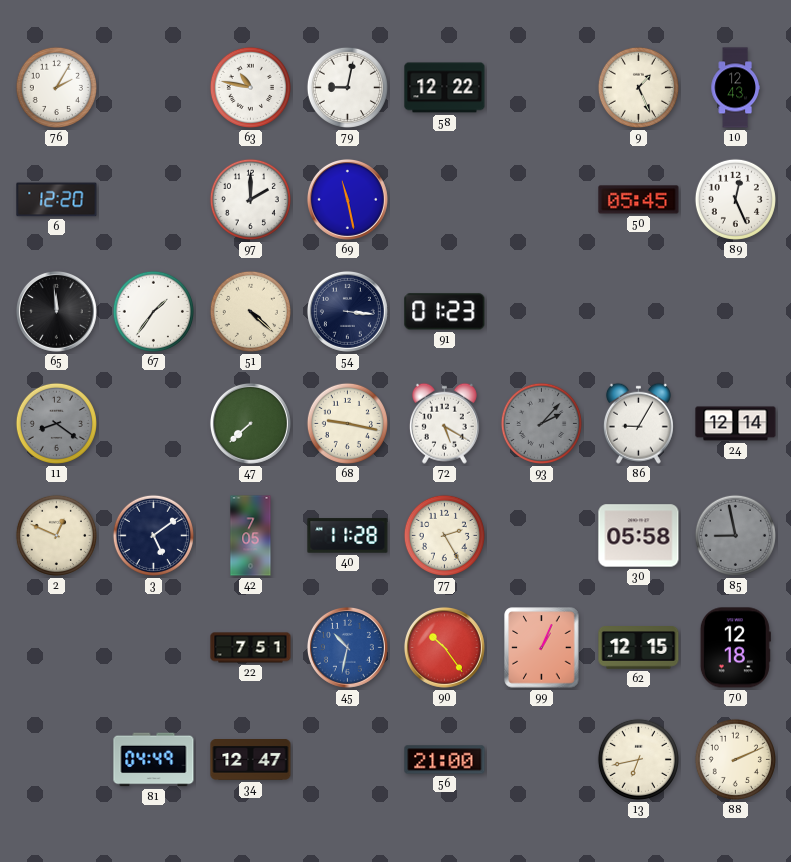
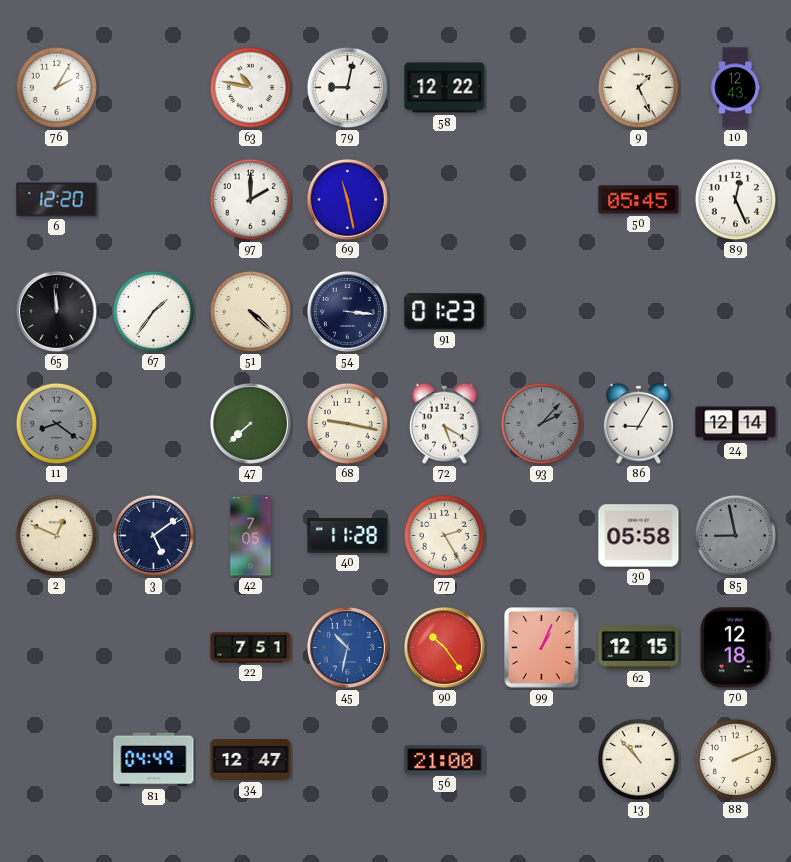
13: 6:43 -> 10:53 (638, 759)
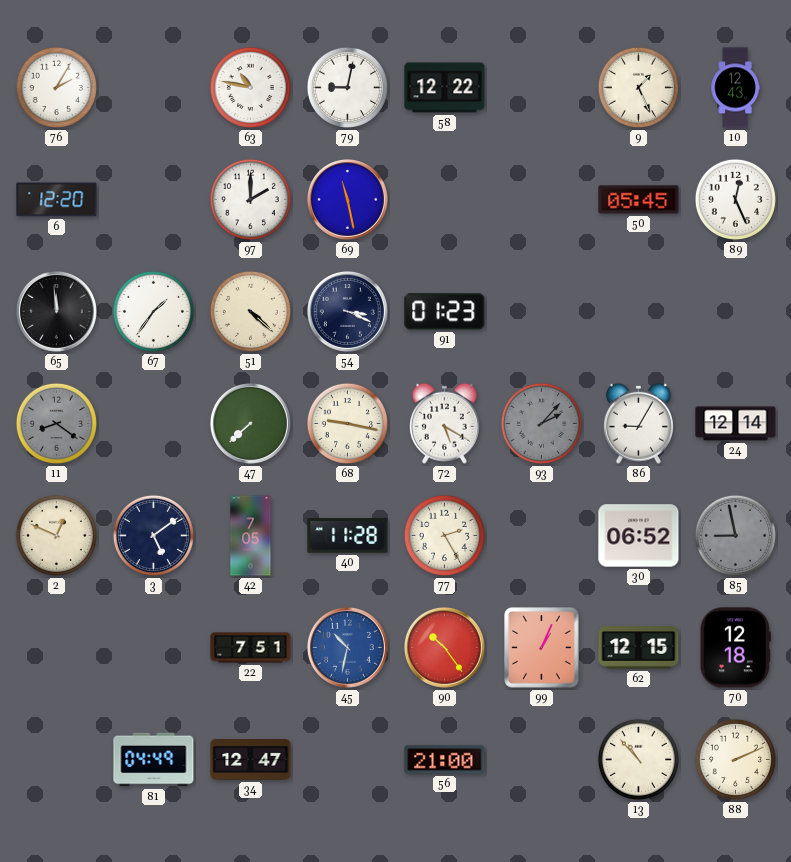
54: 3:16 -> 3:19 (347, 311)
30: 05:58 -> 06:52 (639, 536)
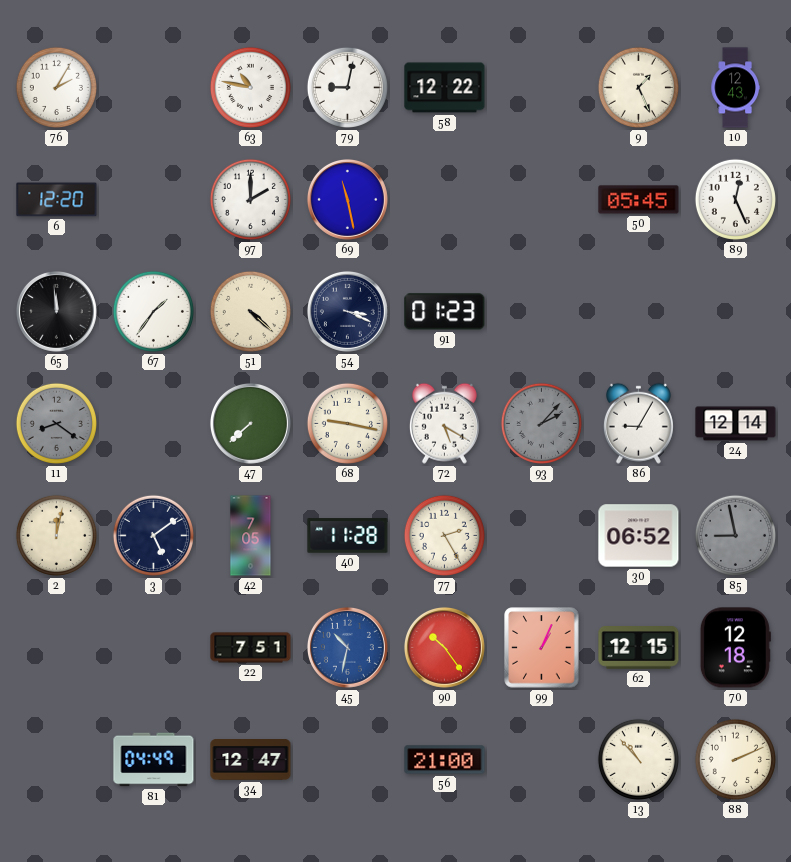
2: 12:49 -> 12:02 (56, 535)
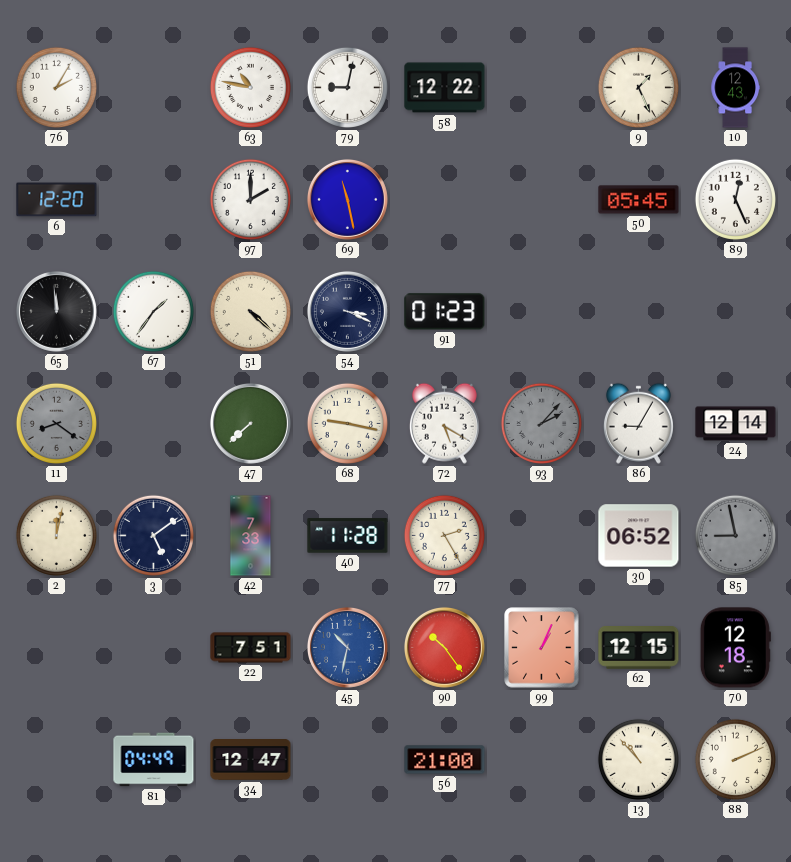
42: 7:05 -> 7:33 (251, 536)
